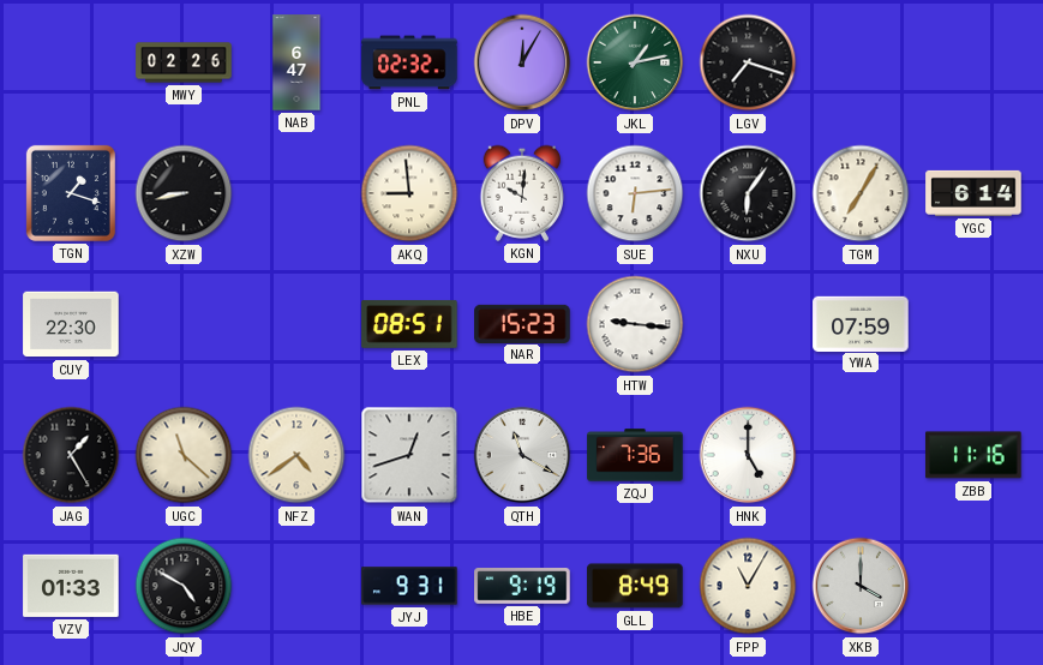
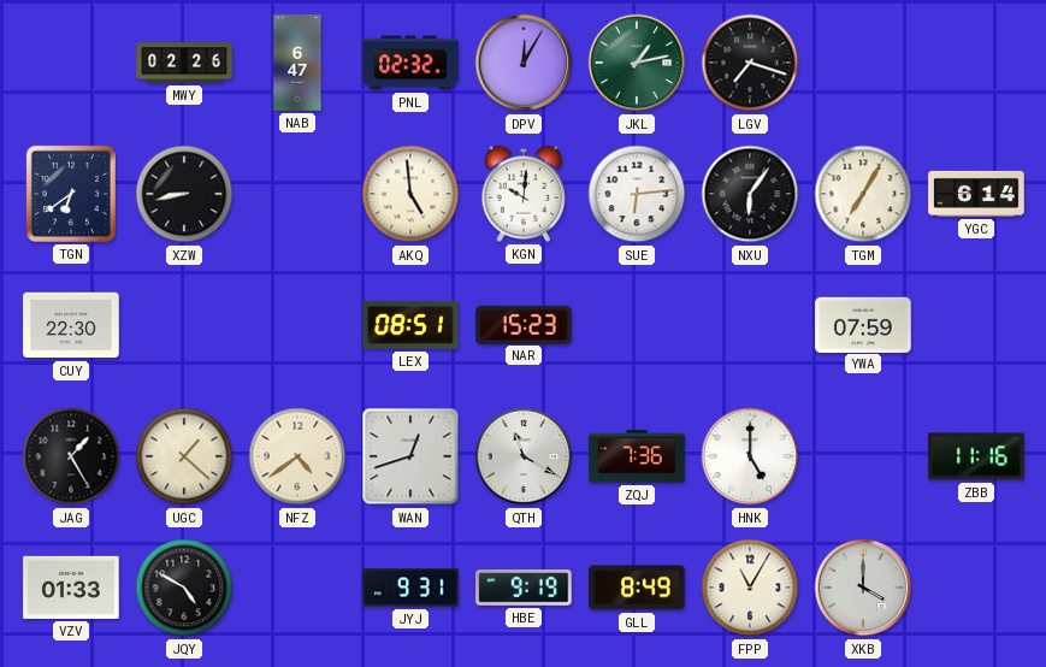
TGN: 1:18 -> 6:39 (71, 194)
AKQ: 8:59 -> 4:59 (410, 194)
HTW: 9:16 -> none (635, 324)
UGC: 11:22 -> 1:22 (184, 456)
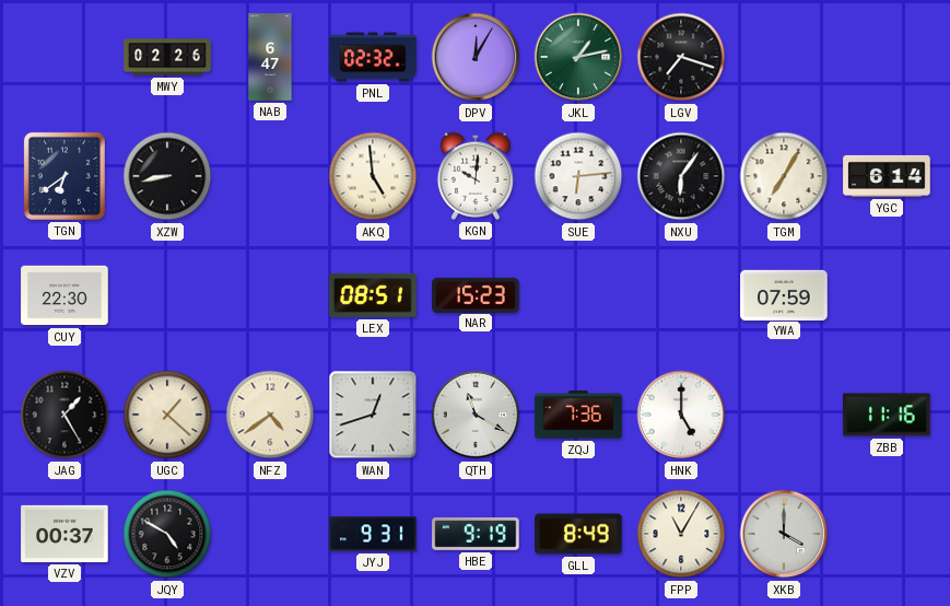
VZV: 01:33 -> 00:37 (64, 534)
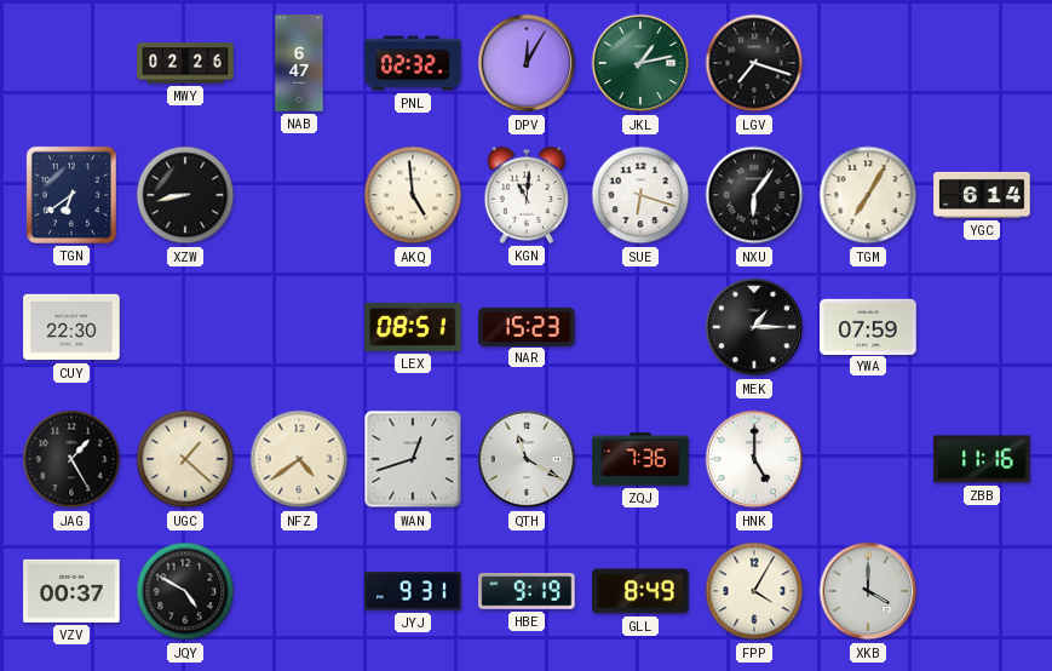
KGN: 10:01 -> 11:01 (525, 195)
SUE: 6:14 -> 6:18 (640, 195)
MEK: none -> 1:15 (754, 327)
FPP: 11:05 -> 4:05 (754, 591)
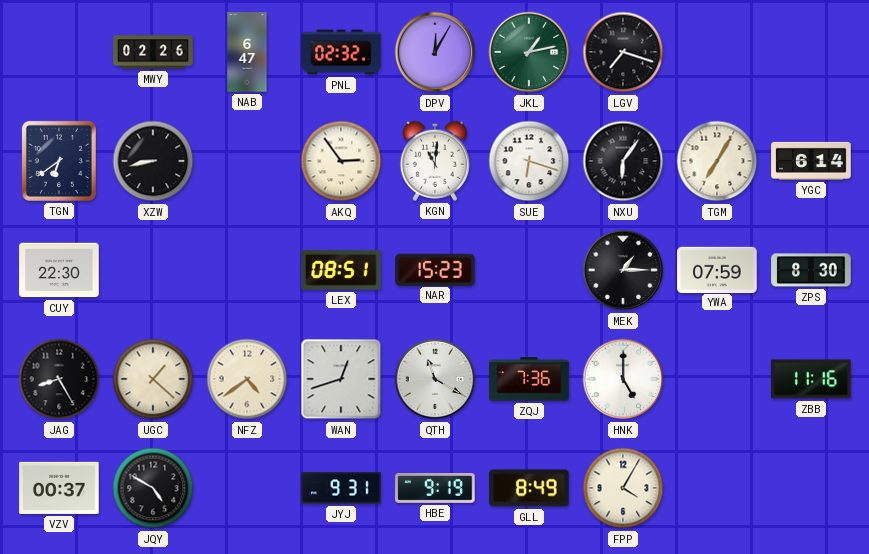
AKQ: 4:59 -> 2:54 (341, 161)
ZPS: none -> 8:30 (811, 270)
JAG: 1:25 -> 8:25 (59, 379)
XKB: 4:00 -> none (868, 591)
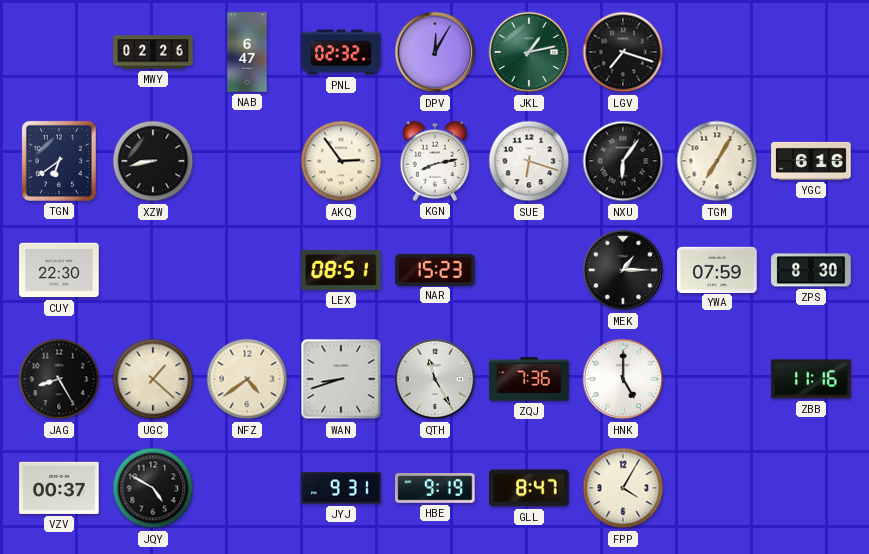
KGN: 11:01 -> 8:13 (434, 161)
YGC: 6:14 -> 6:16 (811, 161)
WAN: 12:42 -> 8:42 (341, 379)
QTH: 11:20 -> 11:25 (435, 379)
GLL: 8:49 -> 8:47 (529, 488)
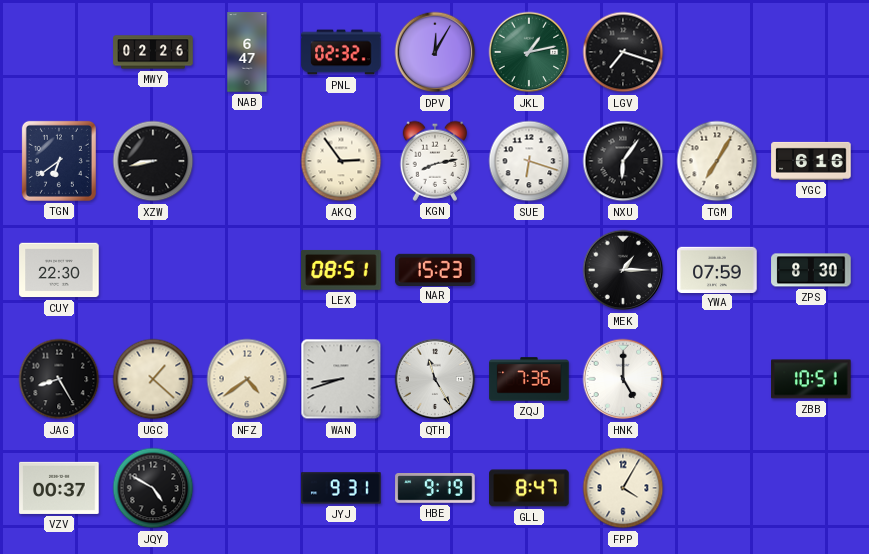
ZBB: 11:16 -> 10:51 (811, 379)
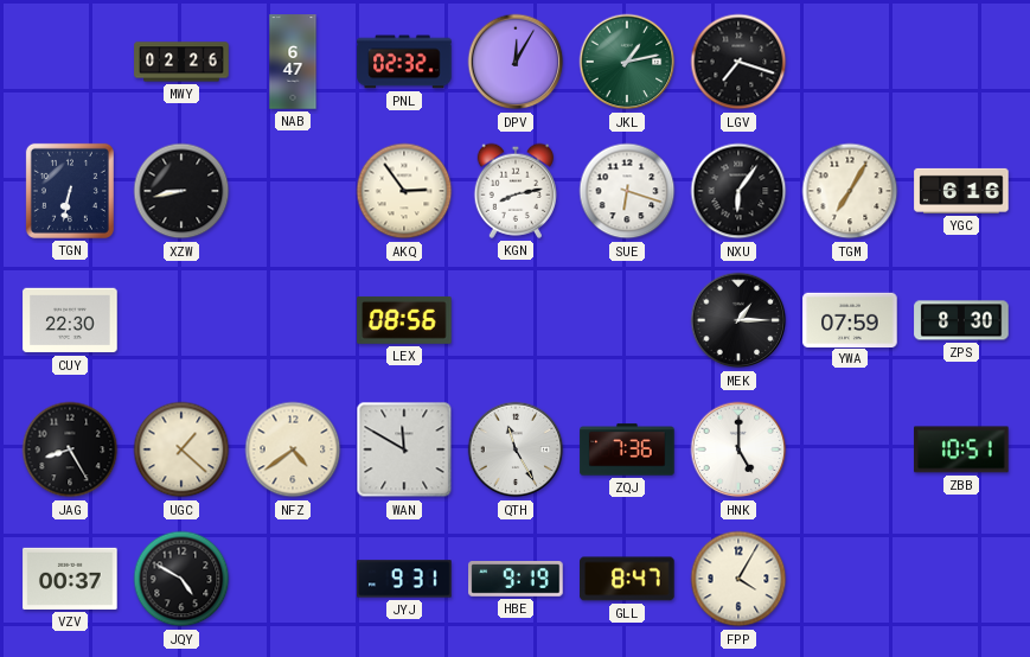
TGN: 6:39 -> 6:32 (70, 191)
LEX: 08:51 -> 08:56 (404, 320)
NAR: 15:23 -> none (435, 269)
WAN: 8:42 -> 11:50 (404, 449)
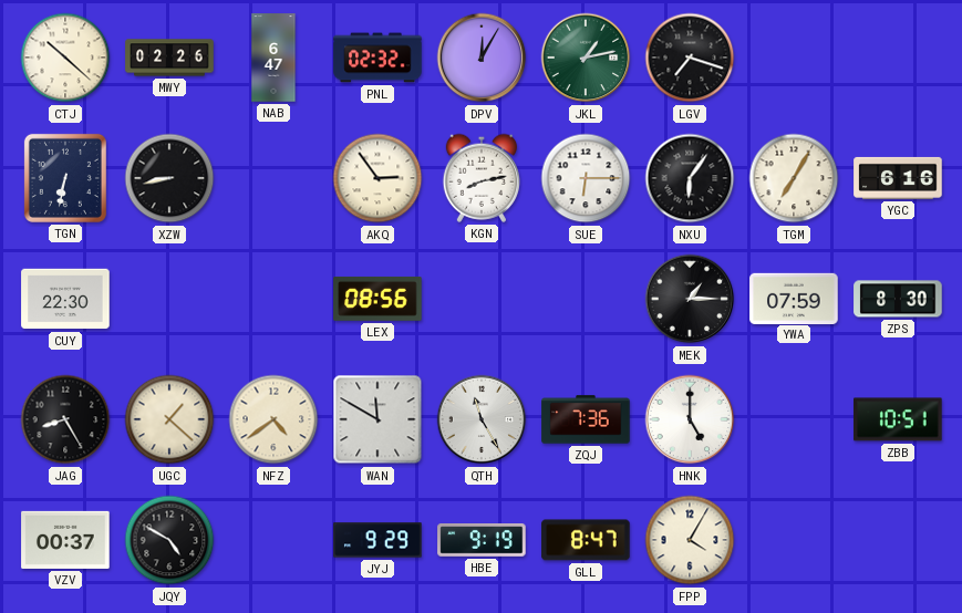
CTJ: none -> 10:22 (65, 58)
SUE: 6:18 -> 6:15 (586, 178)
JYJ: 9:31 -> 9:29 (377, 540)
